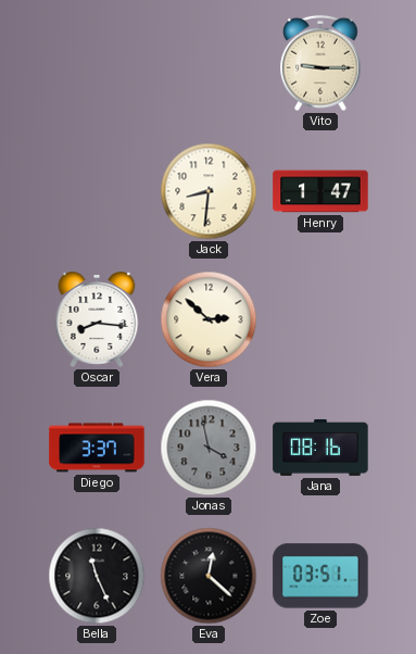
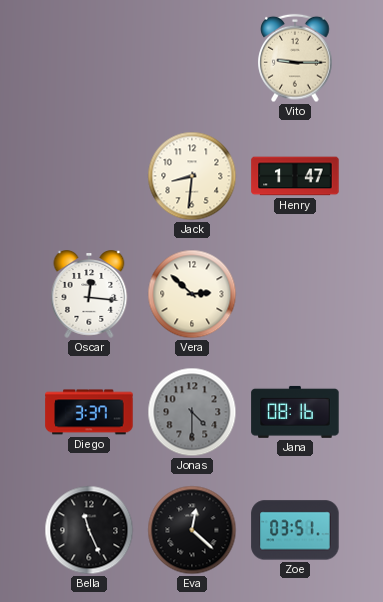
Oscar: 8:16 -> 12:16 (89, 294)
Jonas: 3:58 -> 4:30 (192, 412)
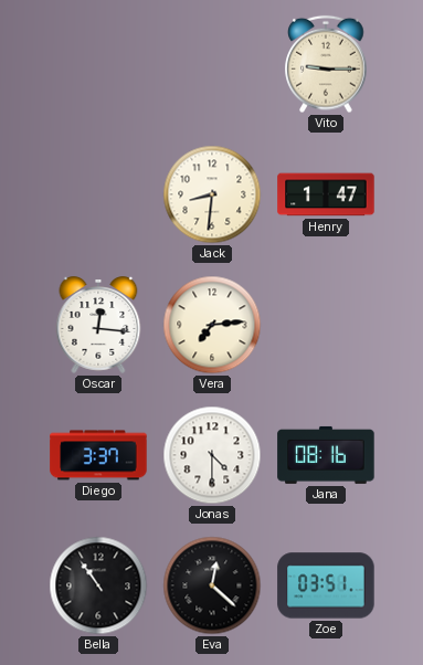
Vera: 2:52 -> 7:14 (212, 325)
Jonas dial: grey -> white (212, 455)
Bella: 11:26 -> 10:54 (98, 585)
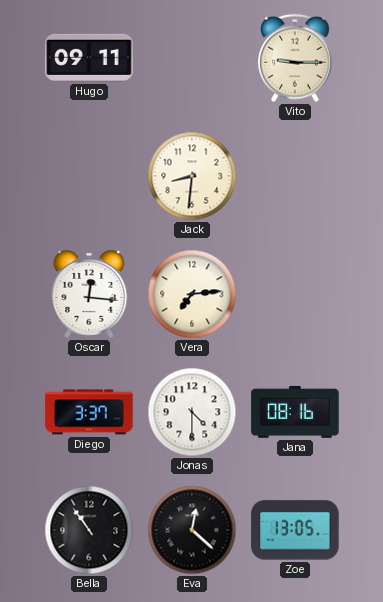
Hugo: none -> 09:11 (89, 58)
Henry: 1:47 -> none (326, 194)
Zoe: 03:51 -> 13:05 (295, 530)
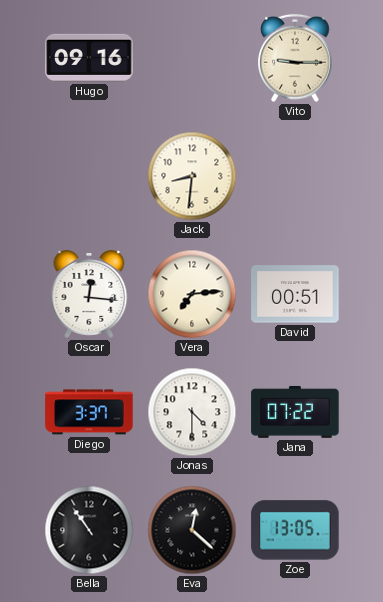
Hugo: 09:11 -> 09:16 (89, 58)
David: none -> 00:51 (295, 294)
Jana: 08:16 -> 07:22 (295, 412)
